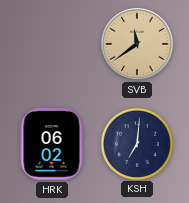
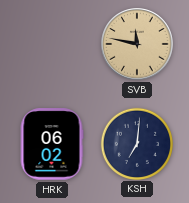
SVB: 11:39 -> 11:47 (137, 44)
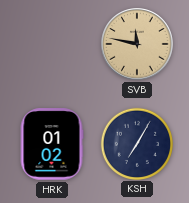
HRK: 06:02 -> 01:02 (52, 144)
KSH: 7:01 -> 7:05 (136, 143)
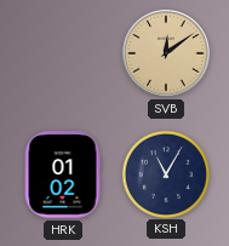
SVB: 11:47 -> 12:09 (166, 53)
KSH: 7:05 -> 11:05 (165, 173)
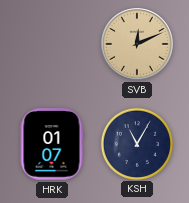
SVB: 12:09 -> 12:11 (137, 44)
HRK: 01:02 -> 01:07 (52, 144)
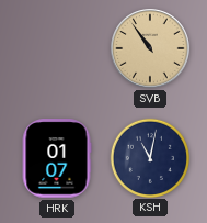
SVB: 12:11 -> 10:54 (150, 48)
KSH: 11:05 -> 11:02 (149, 157)
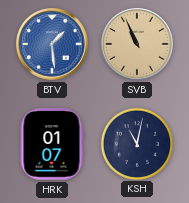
BTV: none -> 1:29 (52, 44)
SVB: 10:54 -> 10:56 (137, 44)
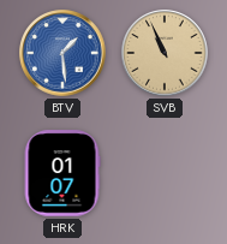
KSH: 11:02 -> none (136, 143)
